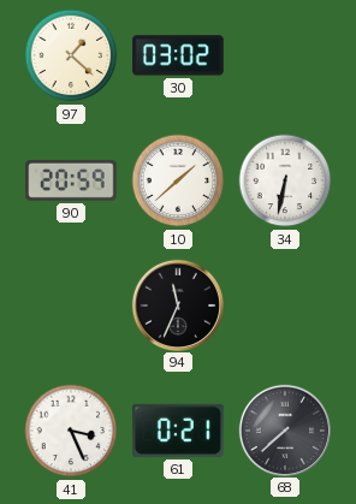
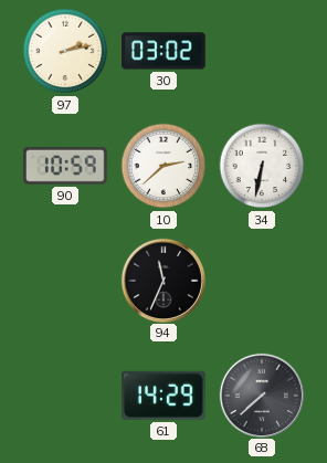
97: 1:22 -> 2:13 (65, 51)
90: 20:59 -> 10:59 (65, 166)
10: 1:38 -> 2:38 (163, 166)
41: 3:26 -> none (71, 431)
61: 0:21 -> 14:29 (165, 396)
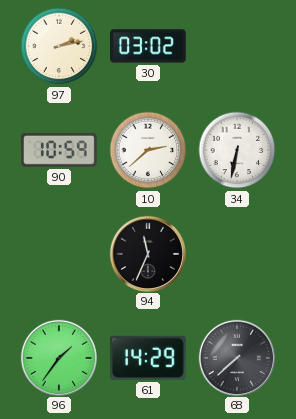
96: none -> 1:36 (58, 357)
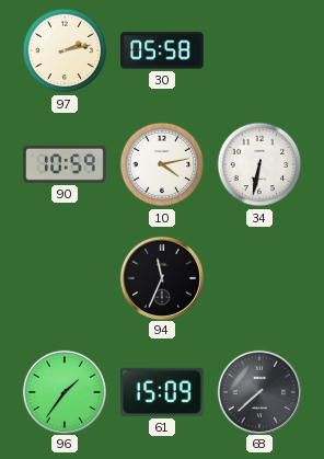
30: 03:02 -> 05:58 (162, 50)
10: 2:38 -> 4:13 (162, 164)
61: 14:29 -> 15:09 (163, 392)
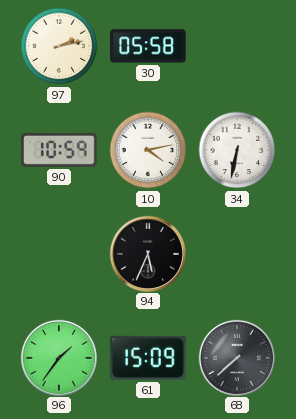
94: 11:34 -> 5:34 (147, 253)
